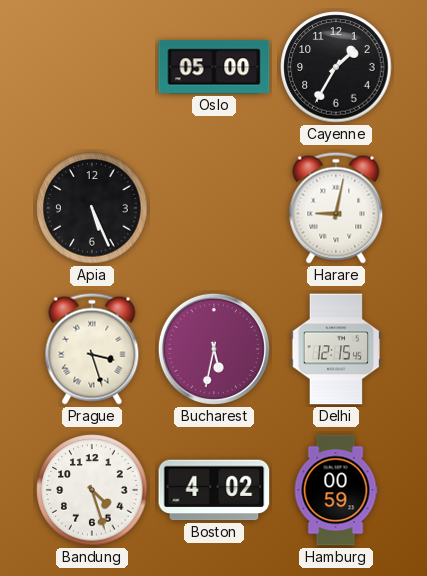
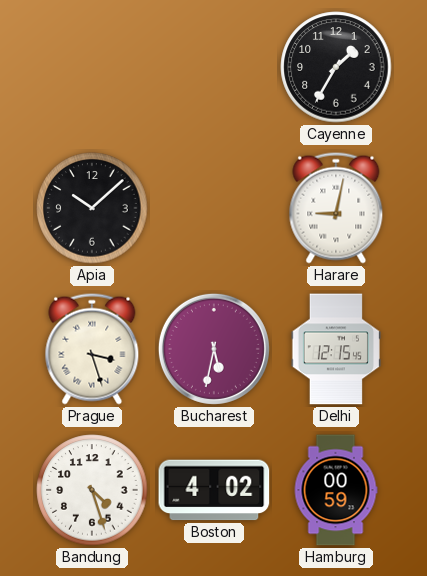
Oslo: 05:00 -> none (214, 67)
Apia: 5:26 -> 10:08 (92, 208)
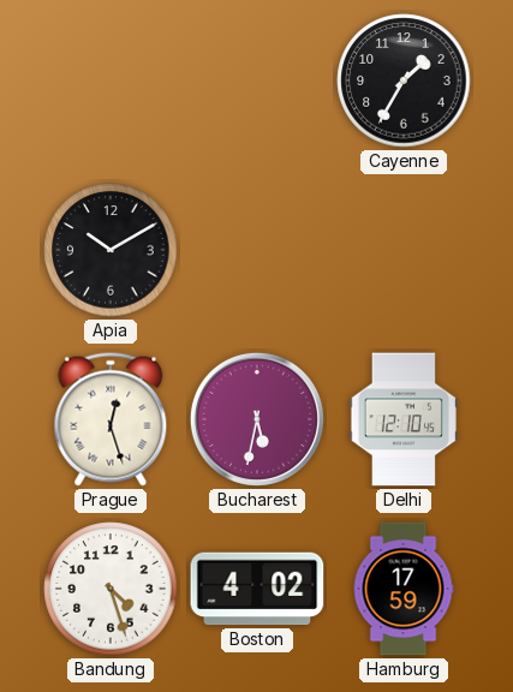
Apia: 10:08 -> 10:10 (111, 250)
Harare: 9:02 -> none (336, 208)
Prague: 3:27 -> 12:27 (111, 419)
Delhi: 12:15 -> 12:10 (404, 419)
Hamburg: 00:59 -> 17:59 (404, 589)
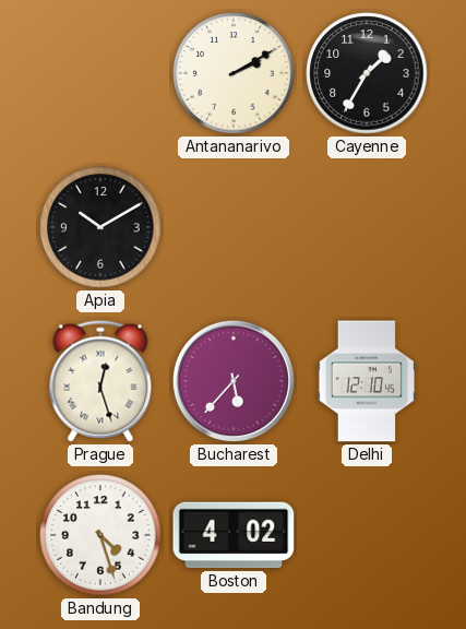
Antananarivo: none -> 2:10 (234, 73)
Bucharest: 5:32 -> 5:37 (234, 381)
Hamburg: 17:59 -> none (404, 589)
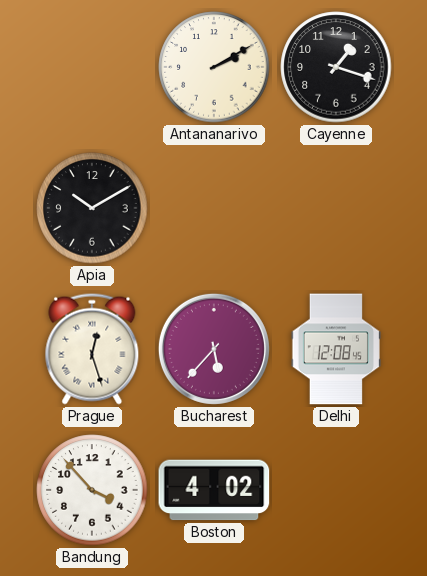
Cayenne: 1:35 -> 1:18 (336, 67)
Delhi: 12:10 -> 12:08 (336, 349)
Bandung: 4:27 -> 3:53 (92, 490)
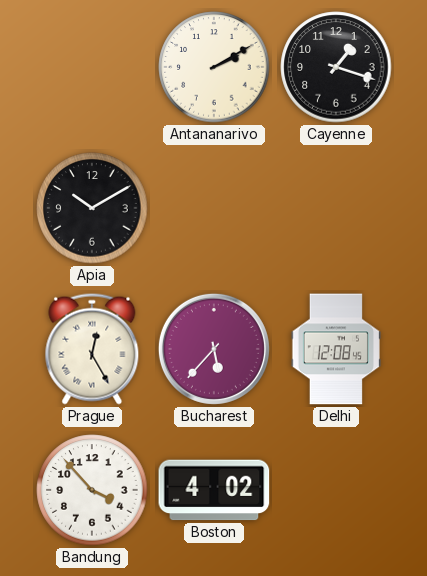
Prague: 12:27 -> 12:25 (92, 349)
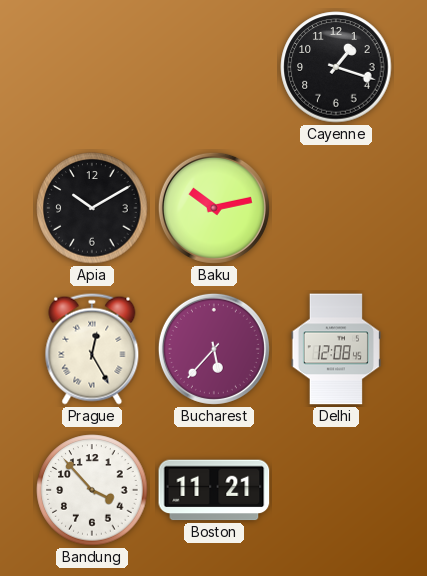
Antananarivo: 2:10 -> none (214, 67)
Baku: none -> 10:13 (214, 208)
Boston: 4:02 -> 11:21 (214, 490)
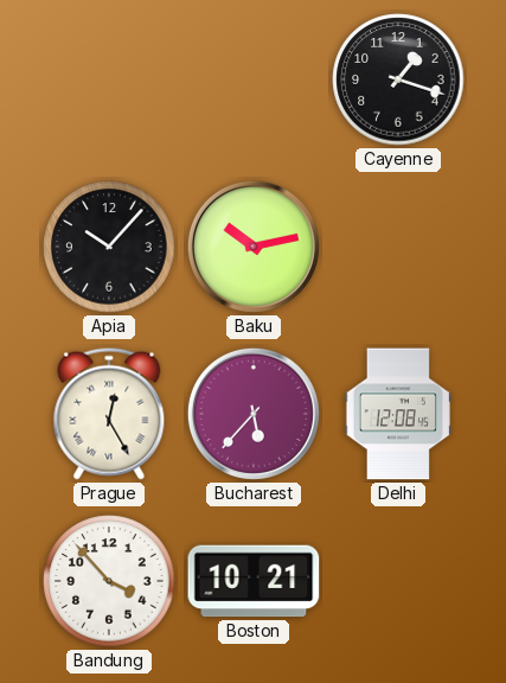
Apia: 10:10 -> 10:07 (109, 247)
Boston: 11:21 -> 10:21 (254, 581)
